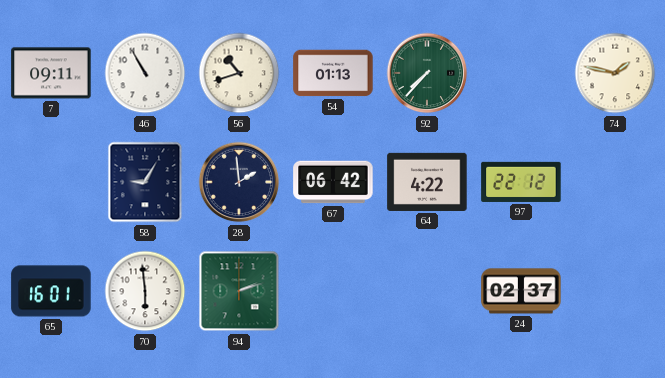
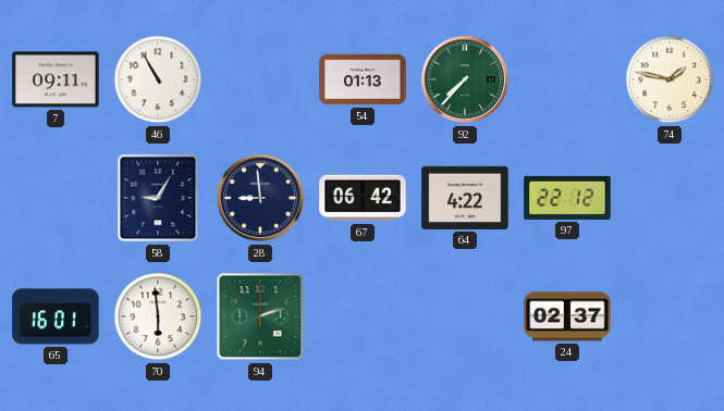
56: 10:42 -> none (239, 73)
28: 1:59 -> 8:59 (260, 198)
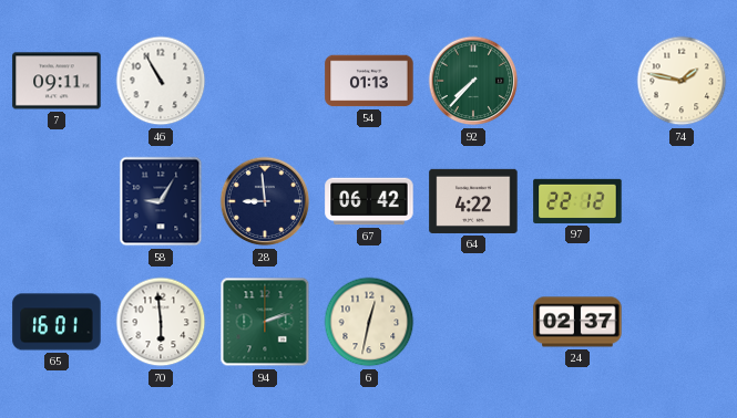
6: none -> 12:32 (369, 322)
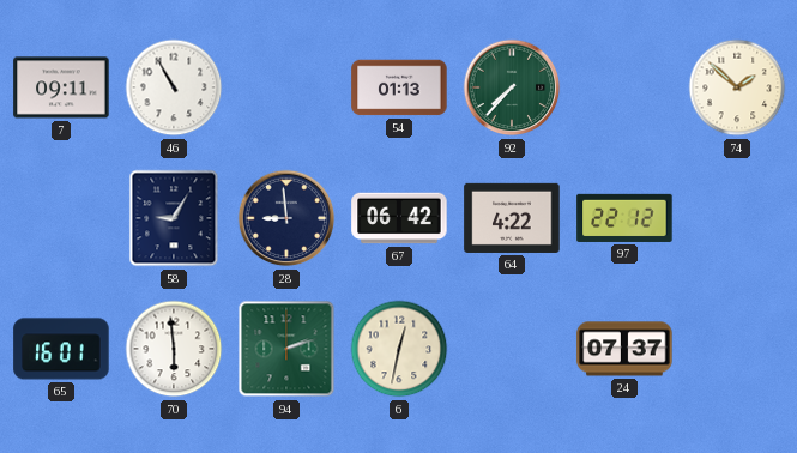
74: 1:47 -> 1:52 (737, 87)
24: 02:37 -> 07:37 (624, 349)
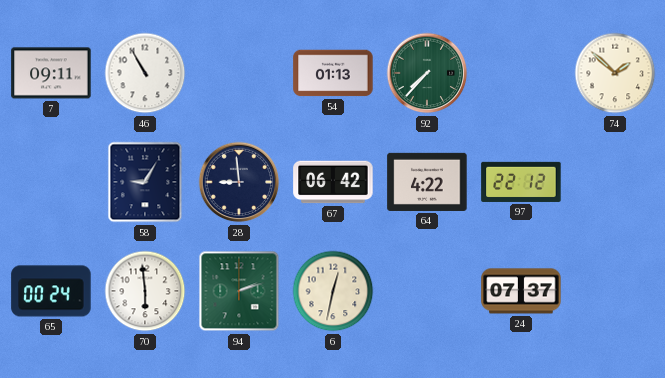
65: 16:01 -> 00:24 (51, 291)
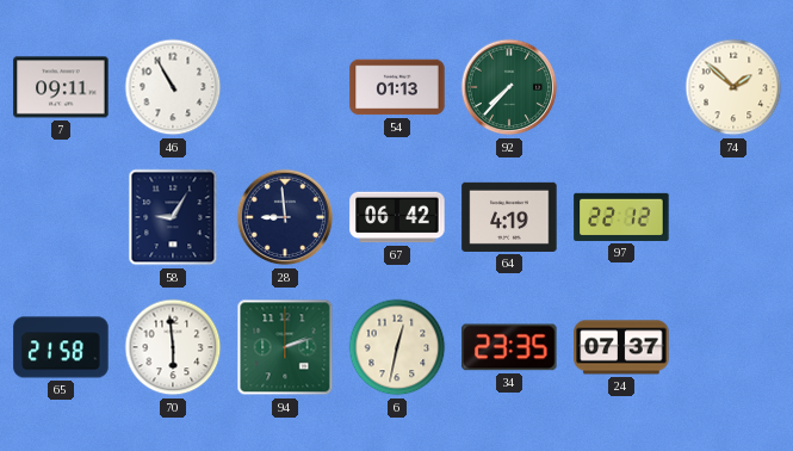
64: 4:22 -> 4:19 (509, 217)
65: 00:24 -> 21:58 (61, 347)
34: none -> 23:35 (509, 347)
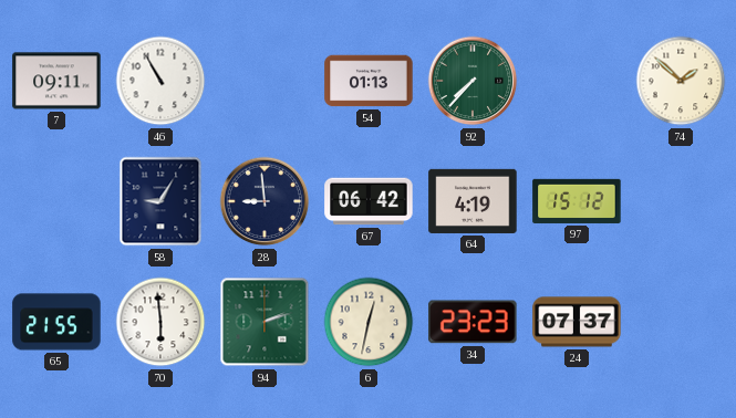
97: 22:12 -> 15:12 (577, 201)
65: 21:58 -> 21:55 (56, 322)
34: 23:35 -> 23:23 (473, 322)
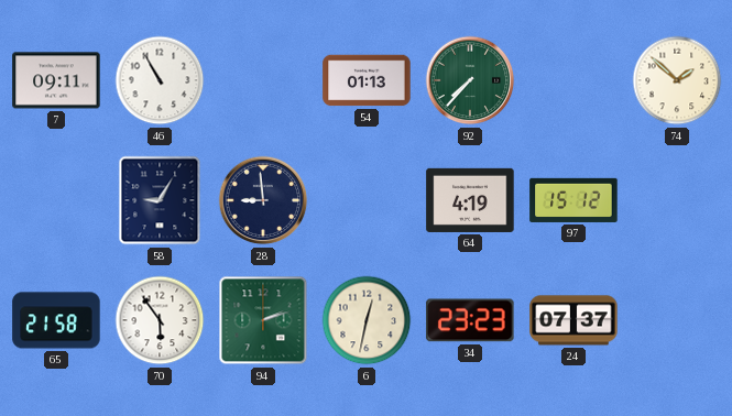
67: 06:42 -> none (369, 201)
65: 21:55 -> 21:58 (56, 320)
70: 5:59 -> 5:54 (160, 320)
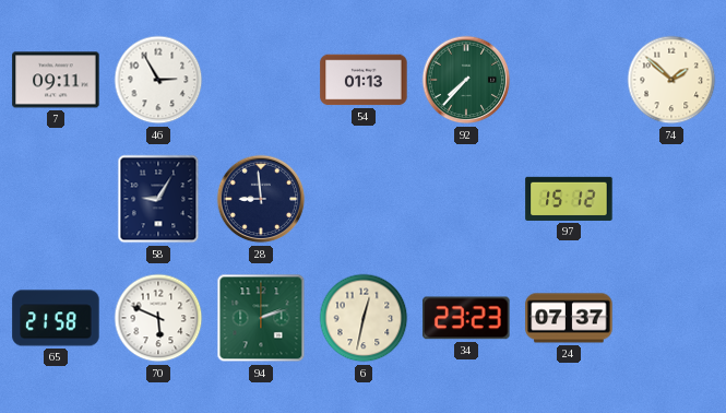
46: 10:55 -> 2:55 (158, 80)
64: 4:19 -> none (470, 200)
70: 5:54 -> 5:49 (158, 318)
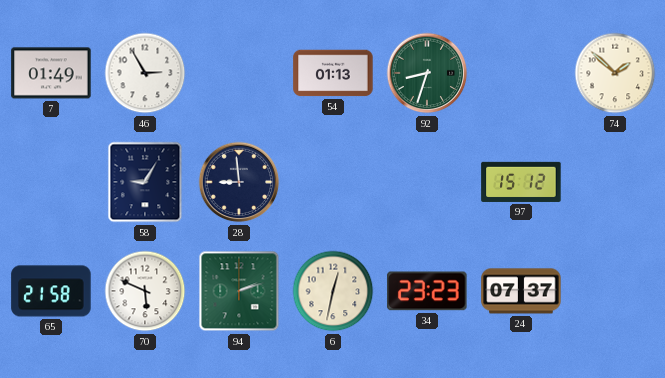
7: 09:11 -> 01:49 (51, 73)
92: 7:37 -> 8:33 (427, 73)
